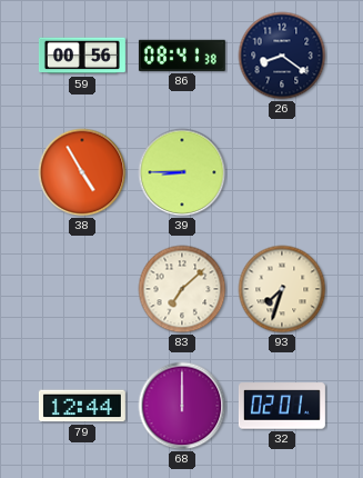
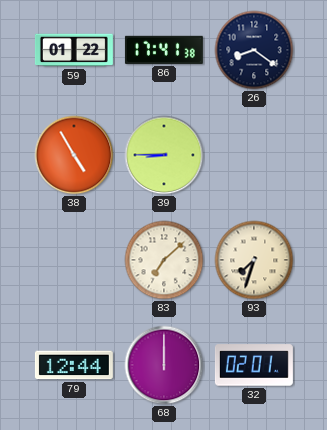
59: 00:56 -> 01:22 (74, 50)
86: 08:41 -> 17:41 (164, 50)
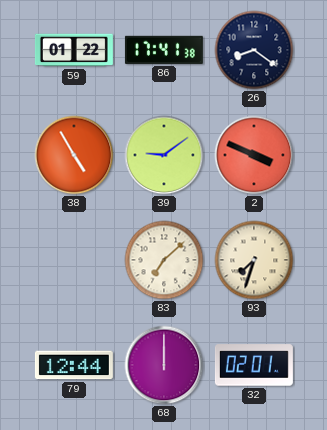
39: 8:45 -> 9:09 (164, 155)
2: none -> 3:49 (254, 155)
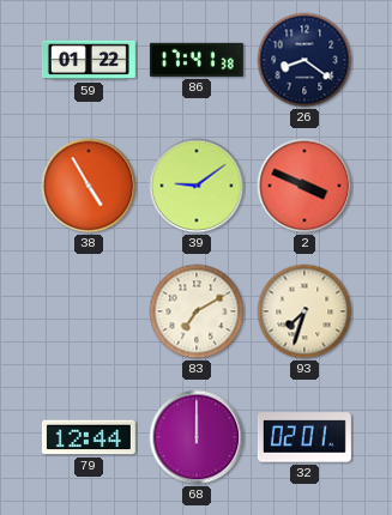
83: 7:08 -> 7:10 (197, 311)
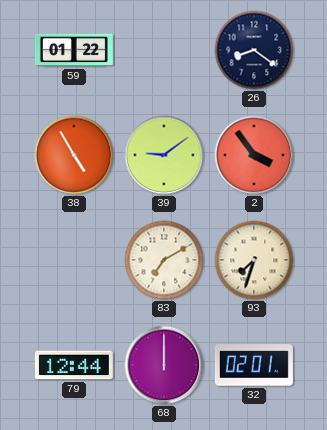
86: 17:41 -> none (197, 60)
2: 3:49 -> 3:54 (254, 155)
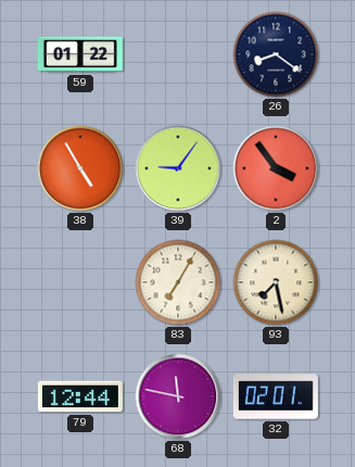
39: 9:09 -> 9:06 (178, 168)
83: 7:10 -> 7:05 (178, 282)
93: 7:33 -> 7:28 (276, 282)
68: 12:00 -> 11:47 (178, 396)
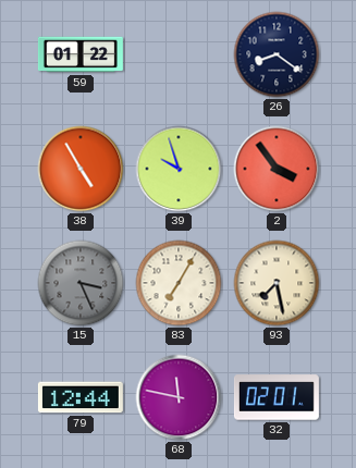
39: 9:06 -> 9:57 (179, 169)
15: none -> 3:26 (81, 283)
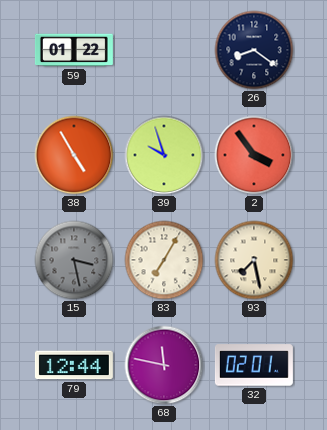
15: 3:26 -> 3:28 (74, 260)
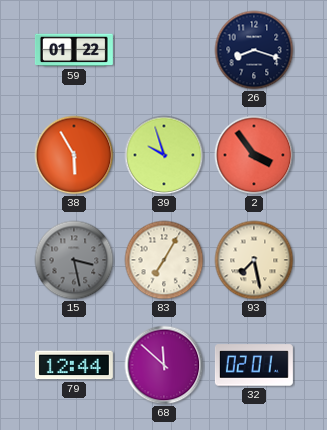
26: 8:21 -> 8:18 (254, 50)
38: 4:55 -> 5:55 (74, 155)
68: 11:47 -> 11:52 (164, 365)
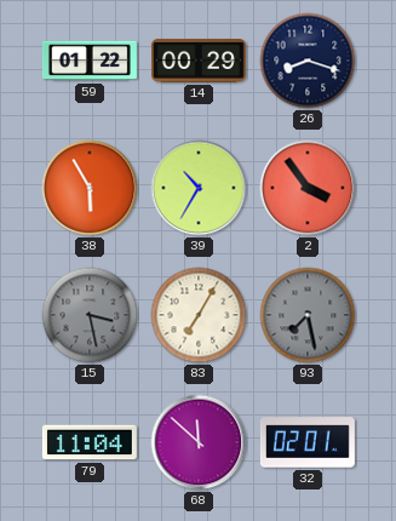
14: none -> 00:29 (199, 61)
39: 9:57 -> 10:35 (199, 188)
93 dial: cream -> grey (308, 315)
79: 12:44 -> 11:04 (90, 442)
